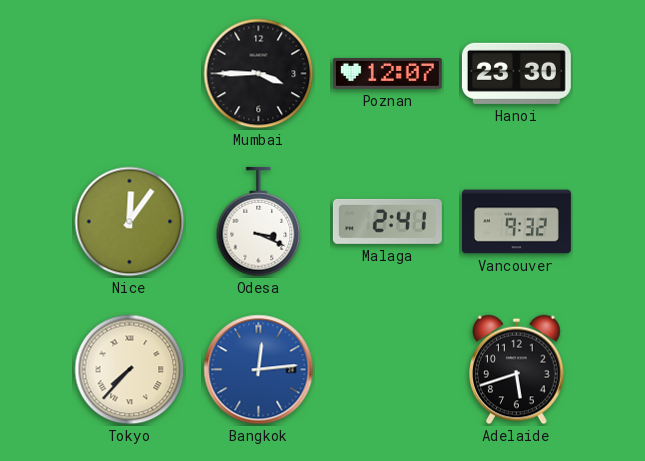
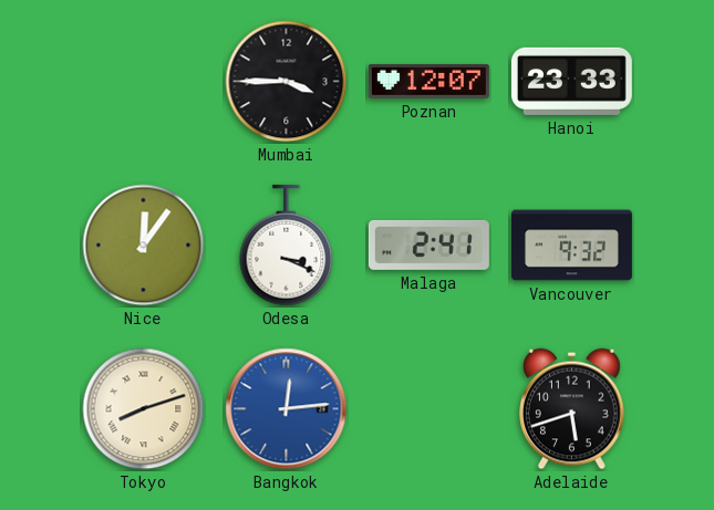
Hanoi: 23:30 -> 23:33 (571, 81)
Tokyo: 7:37 -> 8:12 (144, 409)
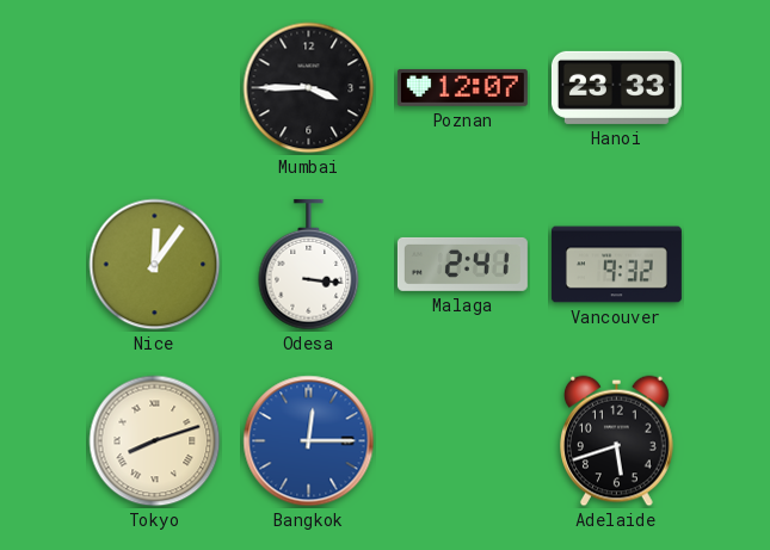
Odesa: 3:19 -> 3:16 (309, 265)
Bangkok: 12:14 -> 12:15 (309, 441)
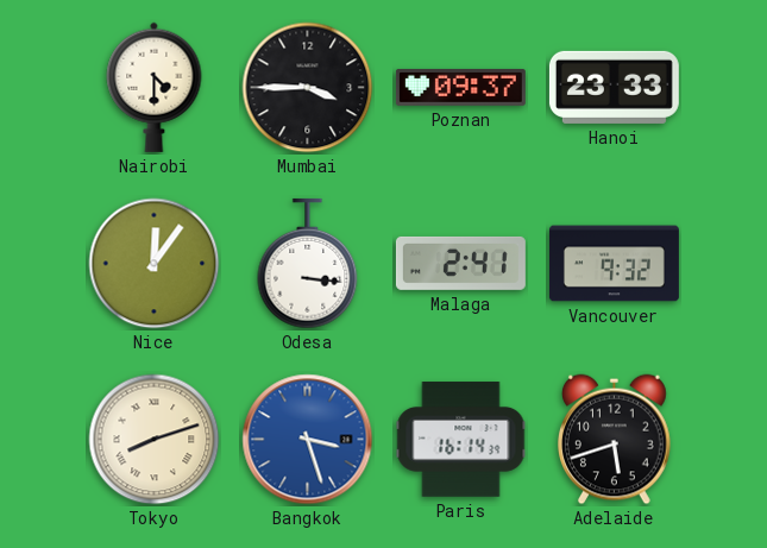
Nairobi: none -> 4:30 (155, 87)
Poznan: 12:07 -> 09:37 (460, 87)
Bangkok: 12:15 -> 3:27 (308, 440)
Paris: none -> 16:14 (461, 440)
